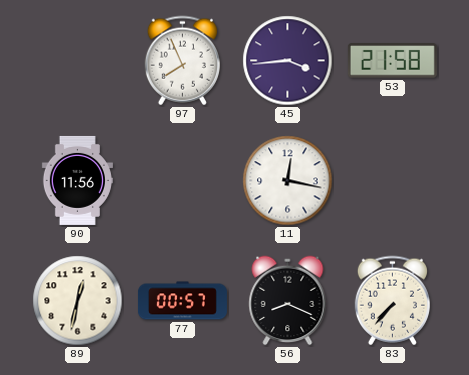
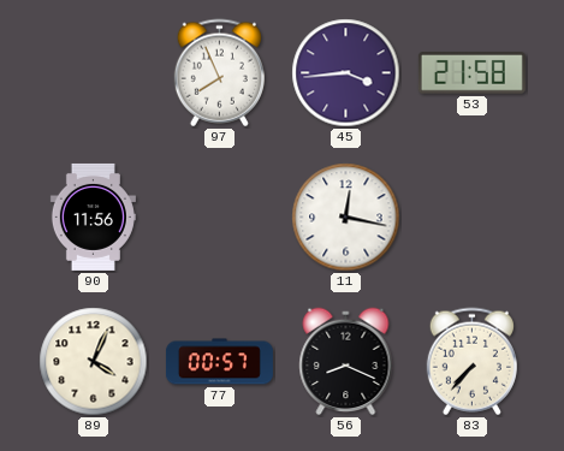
89: 12:32 -> 4:04 (94, 362)
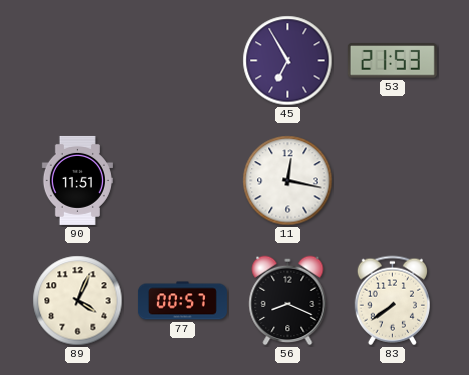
97: 7:56 -> none (219, 73)
45: 3:44 -> 6:55 (288, 61)
53: 21:58 -> 21:53 (392, 61)
90: 11:56 -> 11:51 (77, 180)
83: 7:37 -> 7:39 (392, 301)
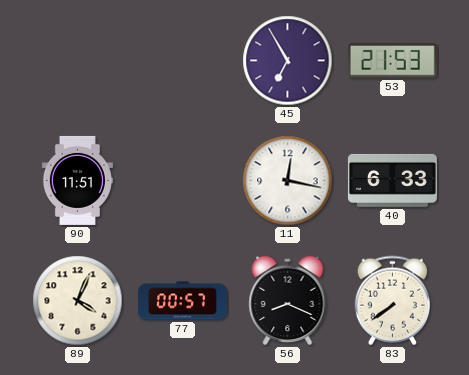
40: none -> 6:33 (392, 180)
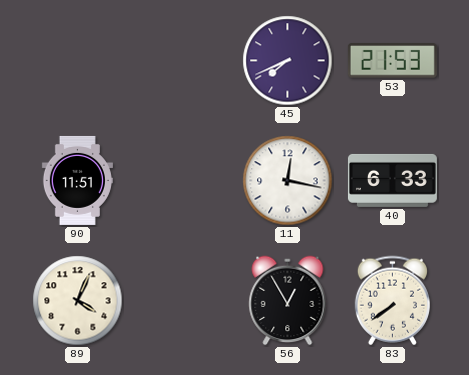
45: 6:55 -> 7:41 (288, 61)
77: 00:57 -> none (182, 301)
56: 8:19 -> 12:55 (288, 301)
